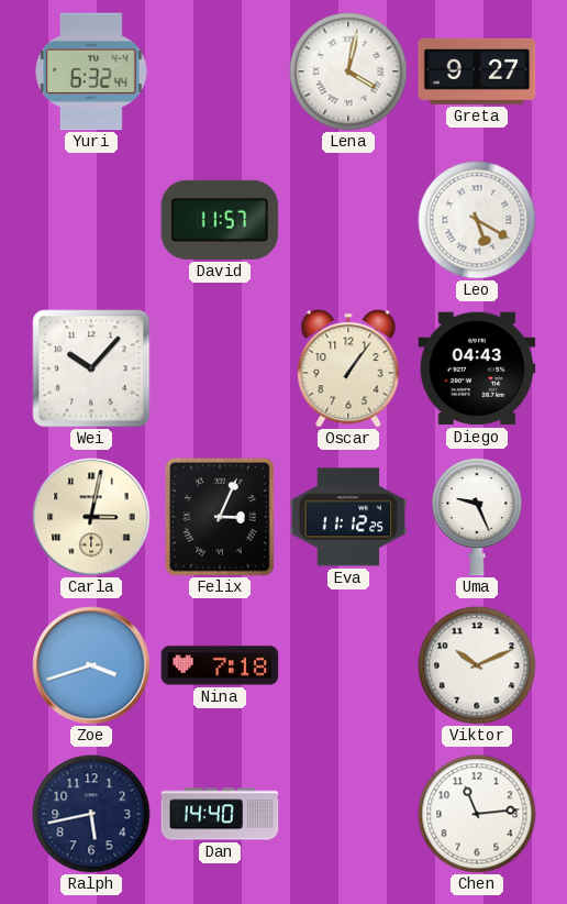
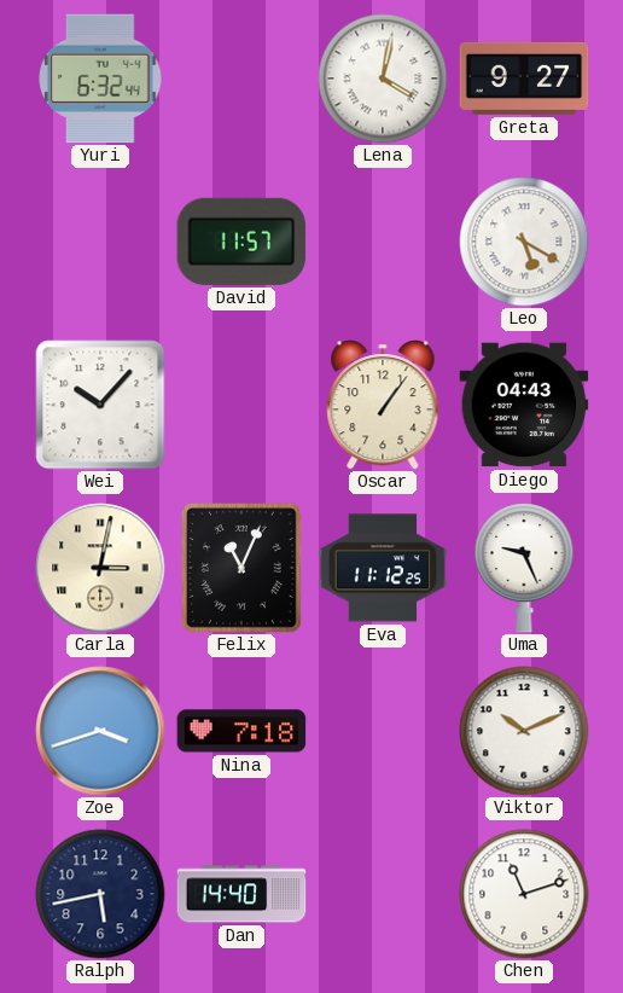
Felix: 3:04 -> 11:04 (243, 569)
Chen: 11:14 -> 11:12 (524, 894)
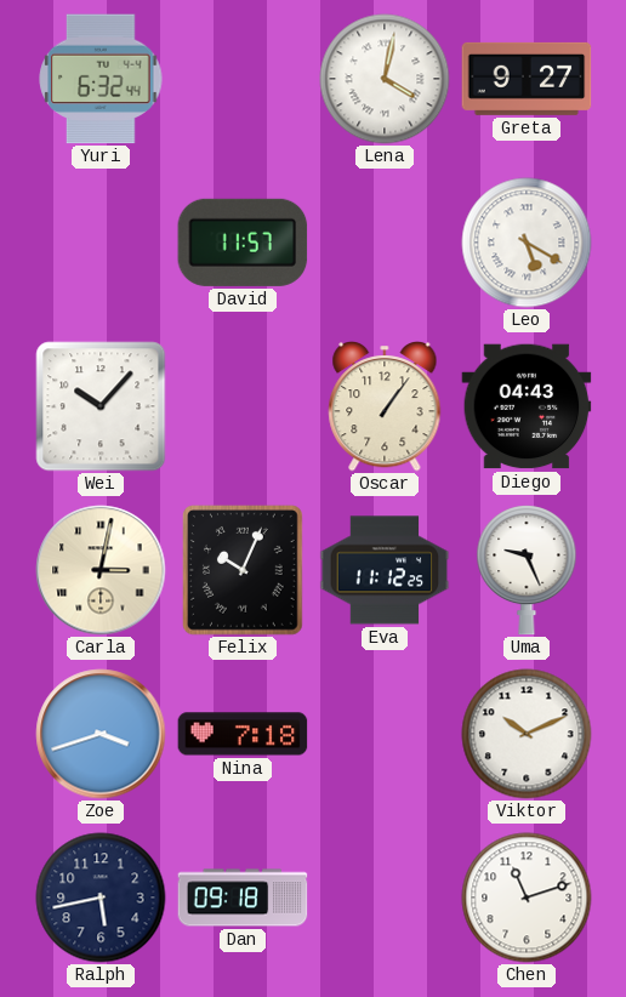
Felix: 11:04 -> 10:04 (244, 571)
Dan: 14:40 -> 09:18 (243, 898)
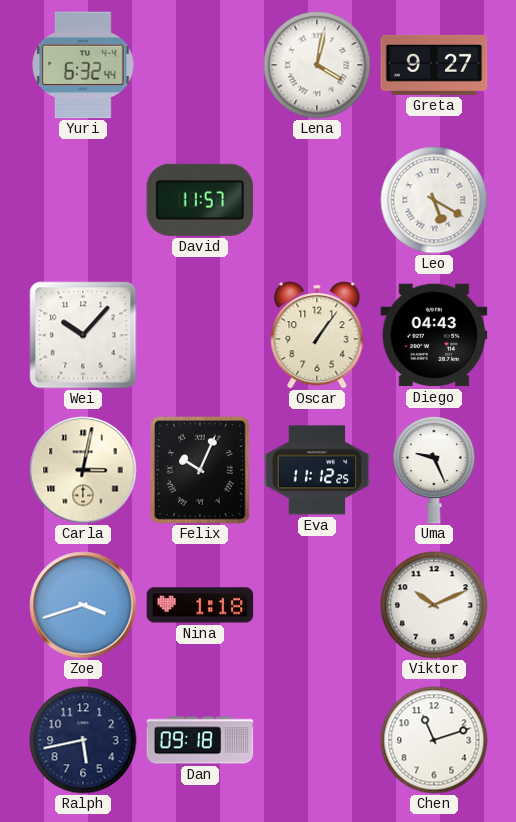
Nina: 7:18 -> 1:18 (200, 605)
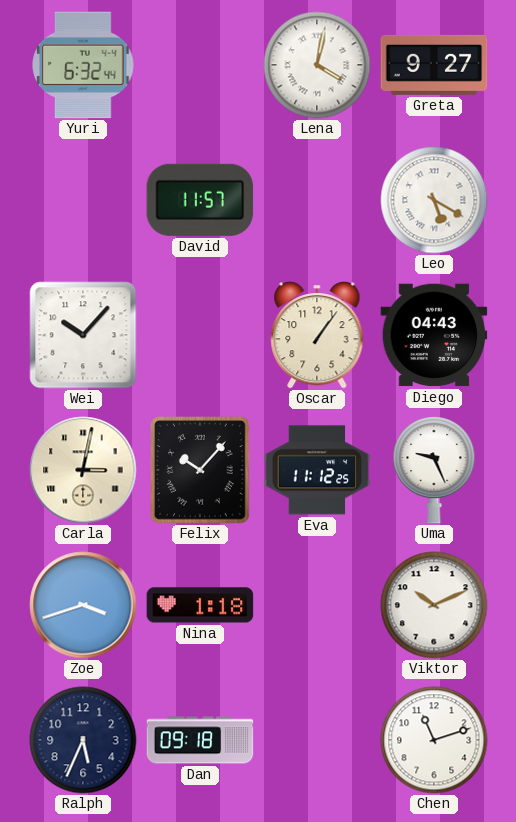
Felix: 10:04 -> 10:07 (201, 471)
Ralph: 5:43 -> 5:34 (83, 740)
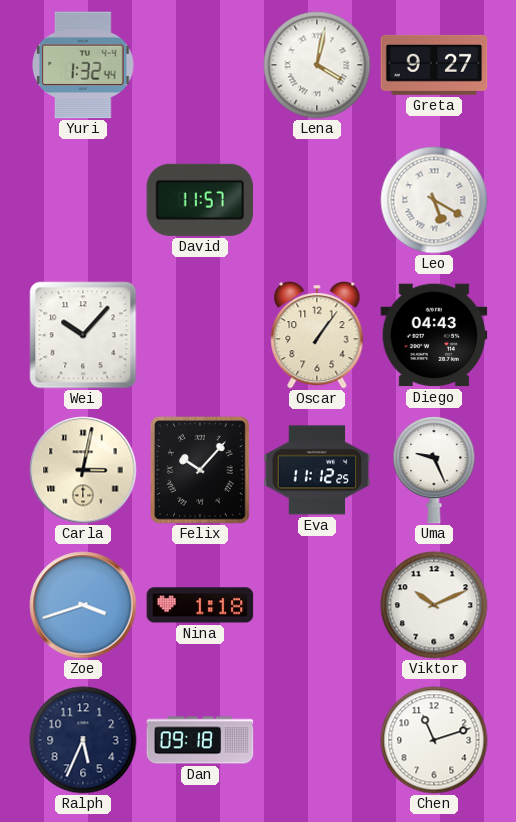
Yuri: 6:32 -> 1:32 (83, 65)
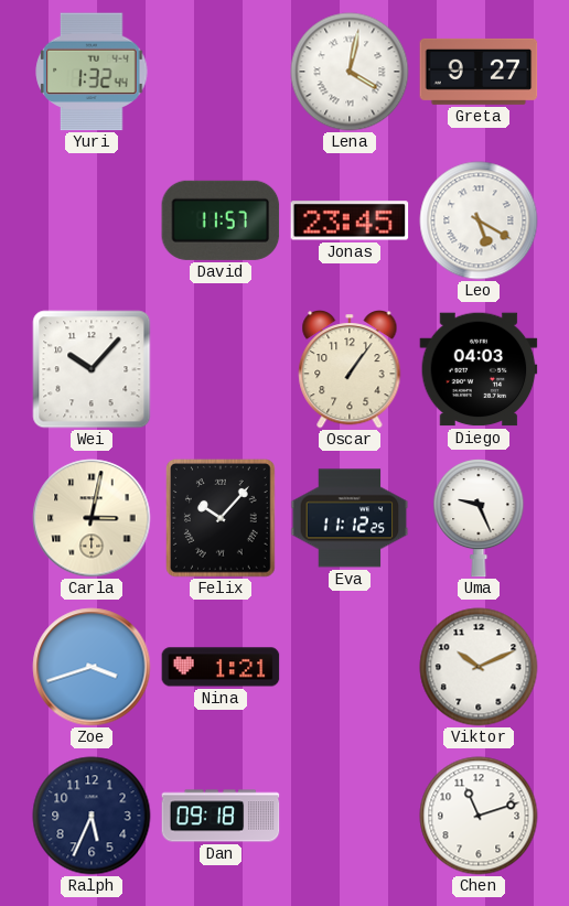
Jonas: none -> 23:45 (350, 220)
Diego: 04:43 -> 04:03 (479, 369)
Nina: 1:18 -> 1:21 (221, 667)
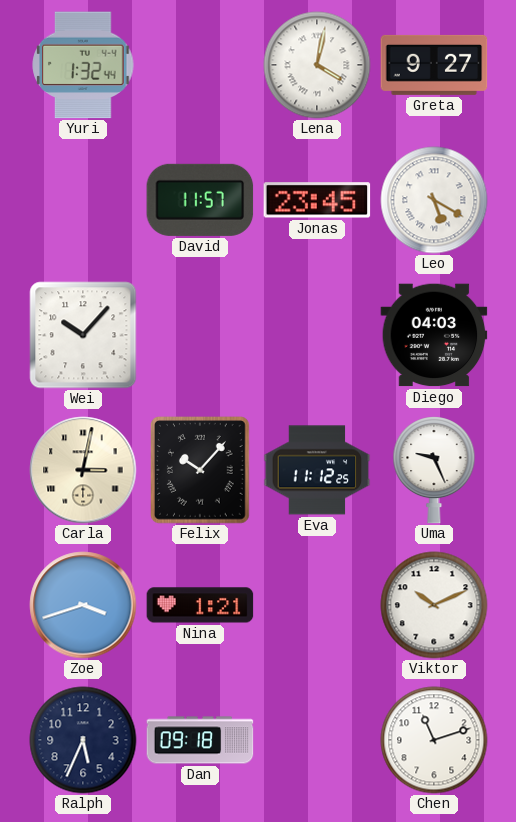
Oscar: 1:06 -> none (350, 370)
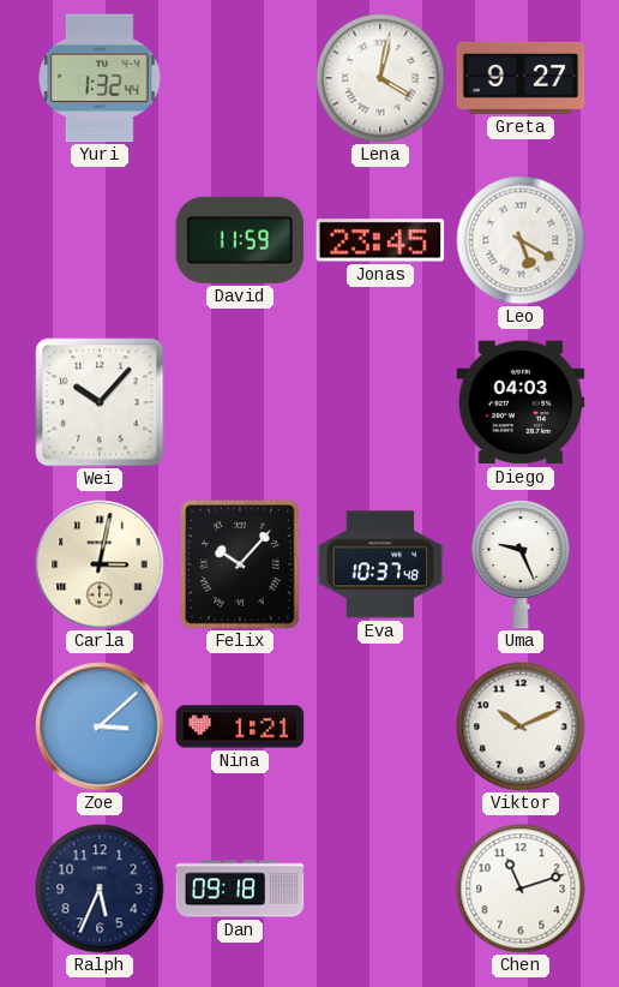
David: 11:57 -> 11:59 (240, 240)
Eva: 11:12 -> 10:37 (380, 564)
Zoe: 3:42 -> 3:08 (100, 726)
